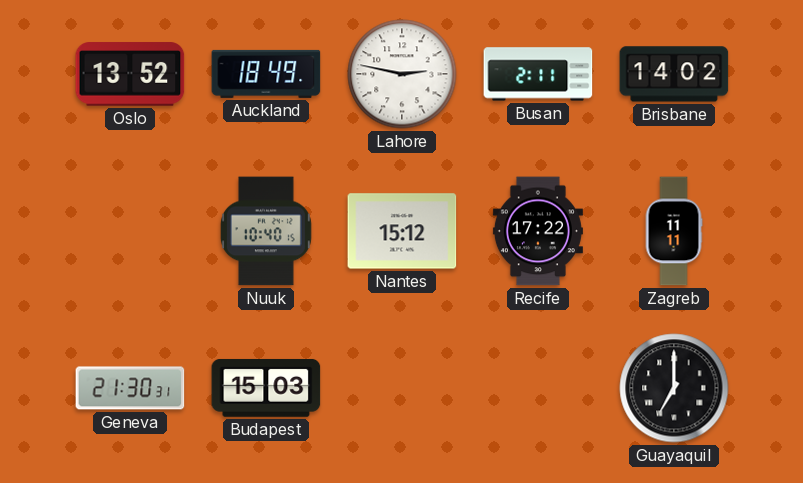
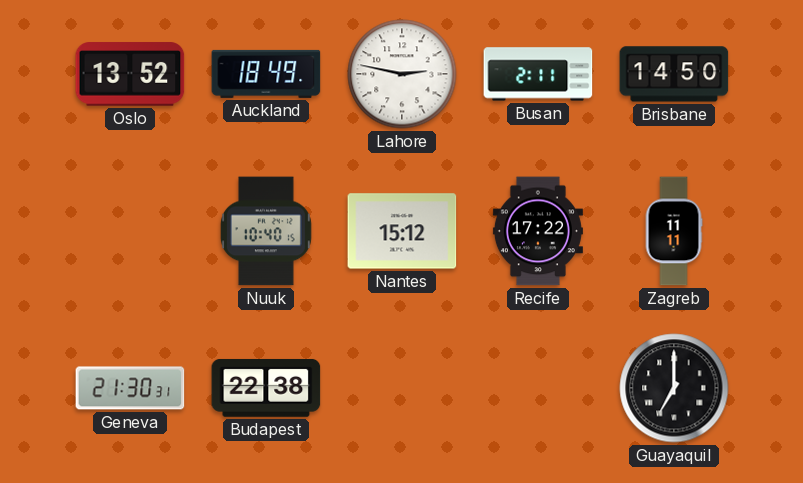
Brisbane: 14:02 -> 14:50 (674, 74)
Budapest: 15:03 -> 22:38 (266, 388)
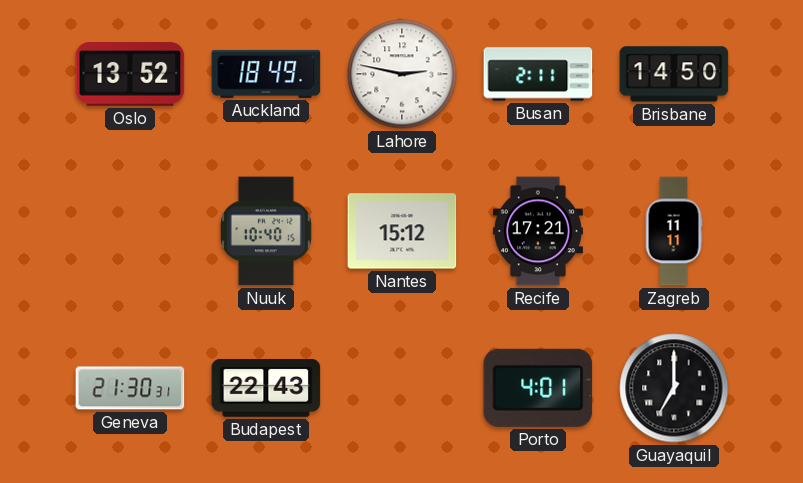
Recife: 17:22 -> 17:21 (538, 231)
Budapest: 22:38 -> 22:43 (266, 388)
Porto: none -> 4:01 (538, 388)
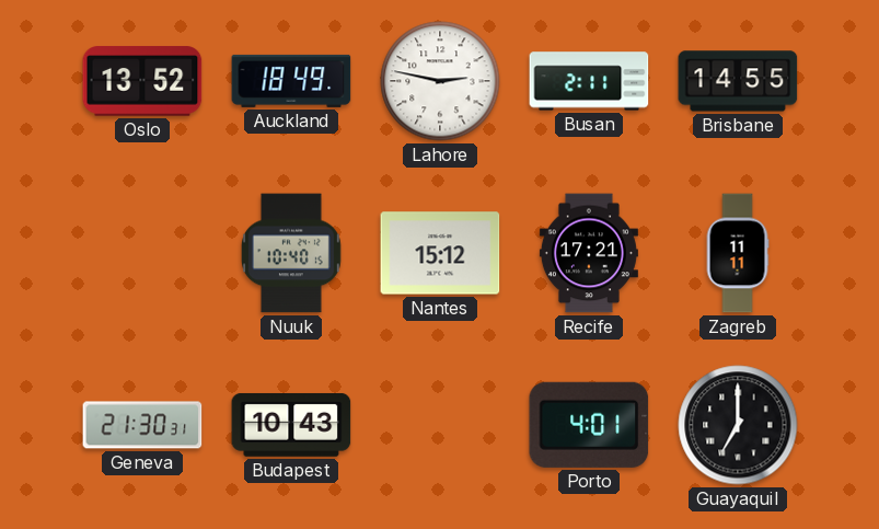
Brisbane: 14:50 -> 14:55 (738, 81)
Budapest: 22:43 -> 10:43 (291, 425)
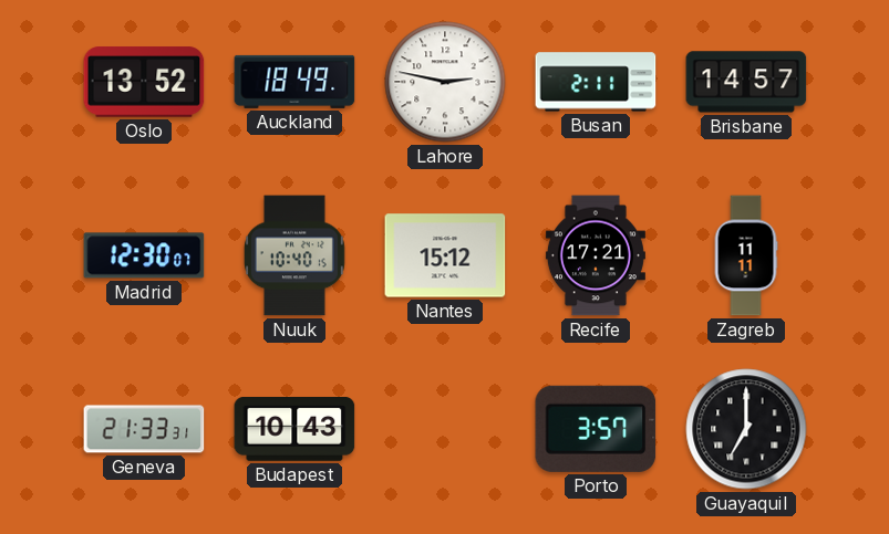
Brisbane: 14:55 -> 14:57 (746, 82)
Madrid: none -> 12:30 (144, 255)
Geneva: 21:30 -> 21:33 (144, 429)
Porto: 4:01 -> 3:57 (596, 429)
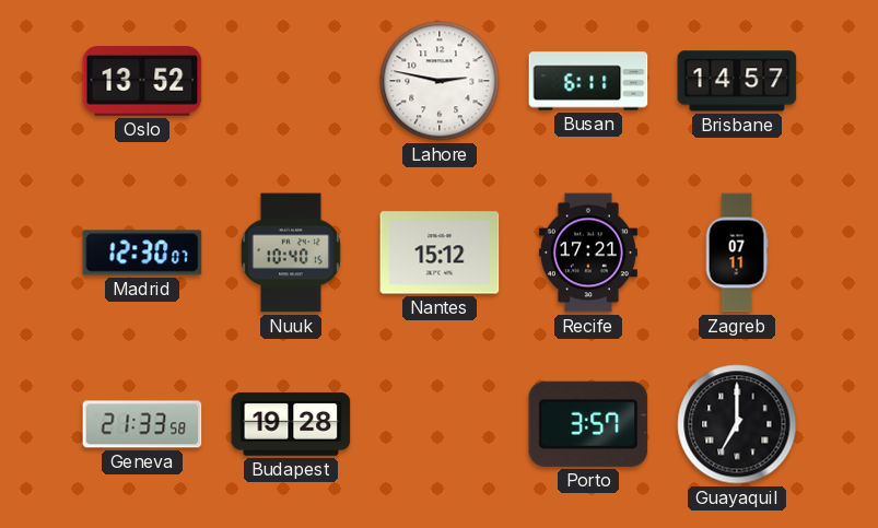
Auckland: 18:49 -> none (294, 82)
Busan: 2:11 -> 6:11 (588, 81)
Zagreb: 11:11 -> 07:11 (737, 253)
Geneva: 21:33:31 -> 21:33:58 (142, 424)
Budapest: 10:43 -> 19:28 (291, 424)
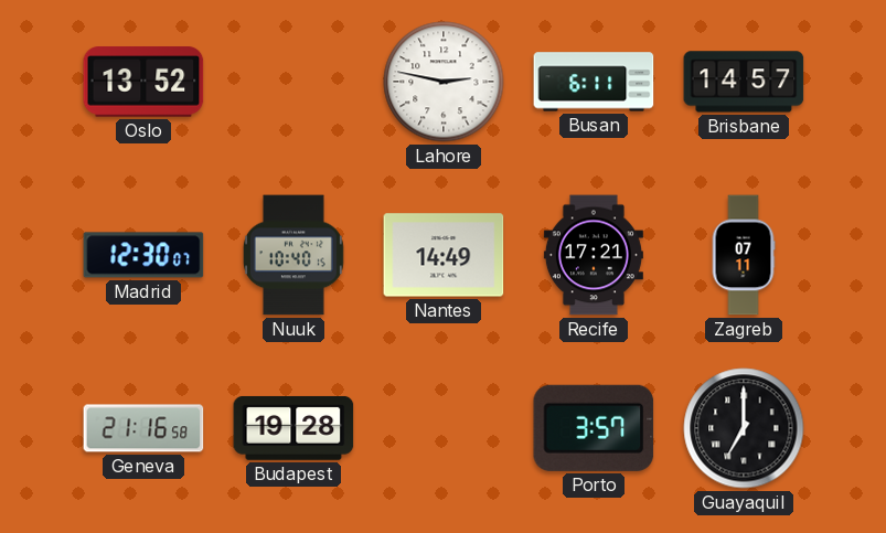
Nantes: 15:12 -> 14:49 (444, 255)
Geneva: 21:33 -> 21:16 (143, 428)
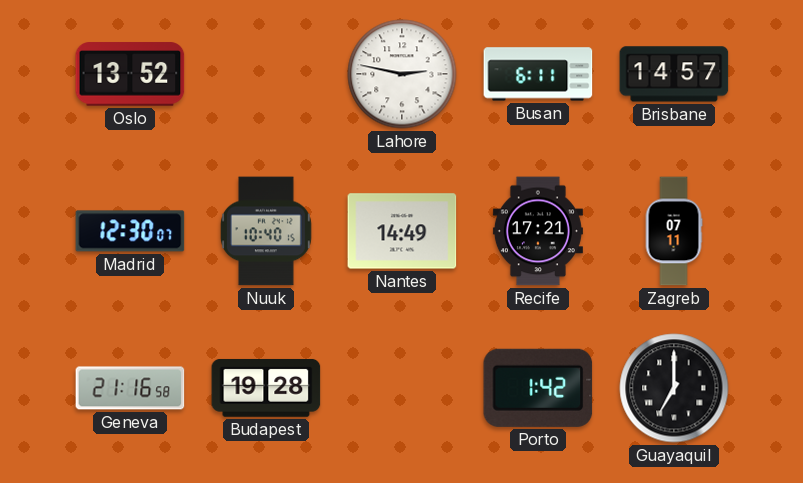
Porto: 3:57 -> 1:42 (538, 388)
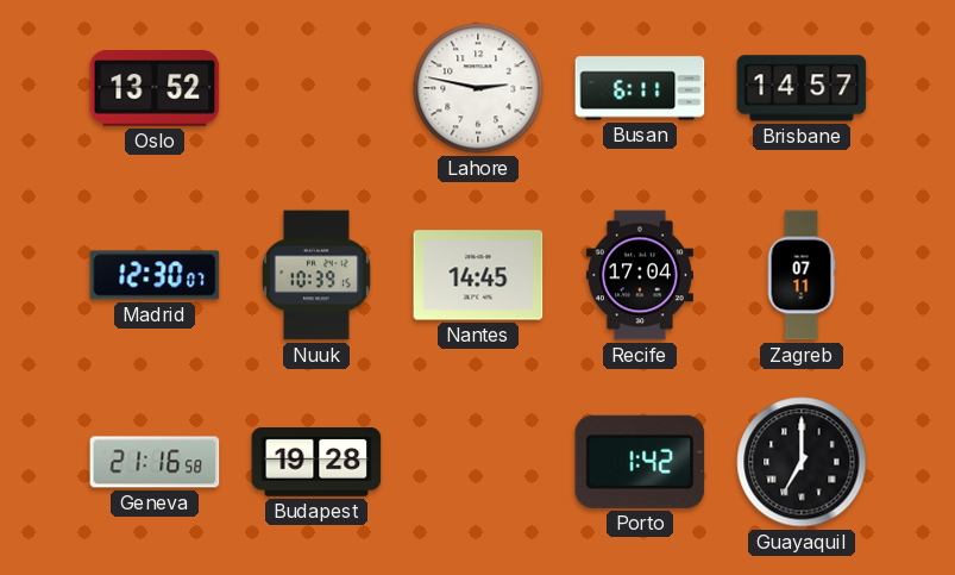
Nuuk: 10:40 -> 10:39 (316, 275)
Nantes: 14:49 -> 14:45 (478, 275)
Recife: 17:21 -> 17:04 (640, 275)
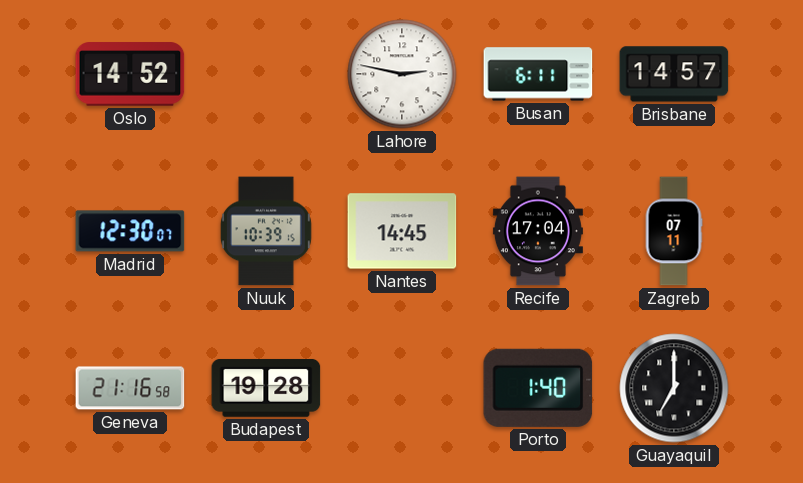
Oslo: 13:52 -> 14:52 (130, 74)
Porto: 1:42 -> 1:40 (538, 388)
